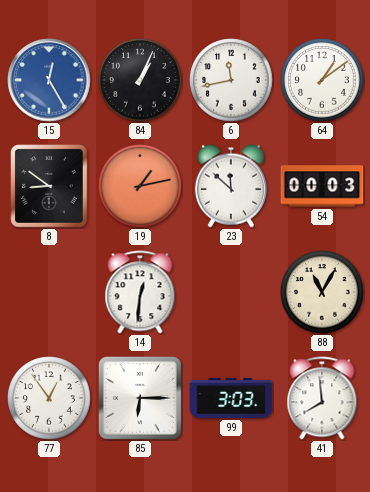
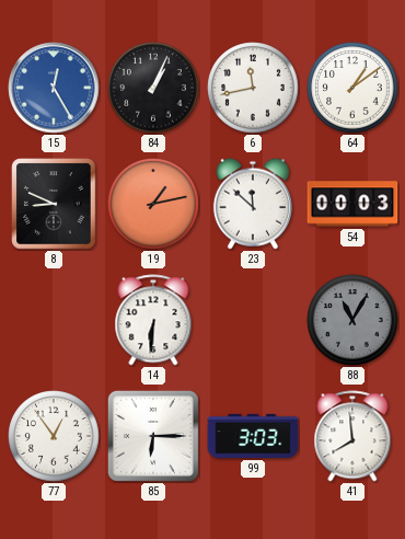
8: 8:51 -> 8:49 (54, 204)
14: 12:31 -> 6:31 (153, 320)
88 dial: cream -> grey (352, 320)
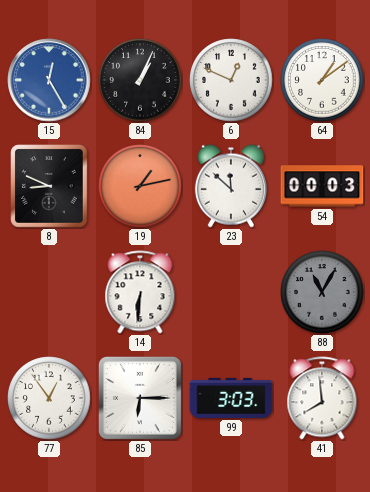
6: 11:43 -> 12:49 (231, 80)
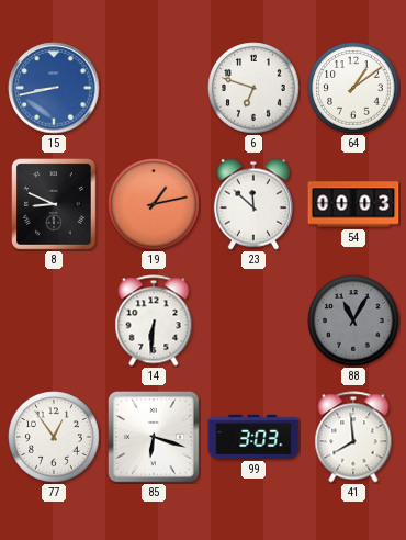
15: 12:25 -> 8:43 (54, 88)
84: 1:04 -> none (140, 80)
6: 12:49 -> 6:48 (253, 88)
85: 6:15 -> 6:18 (154, 437)
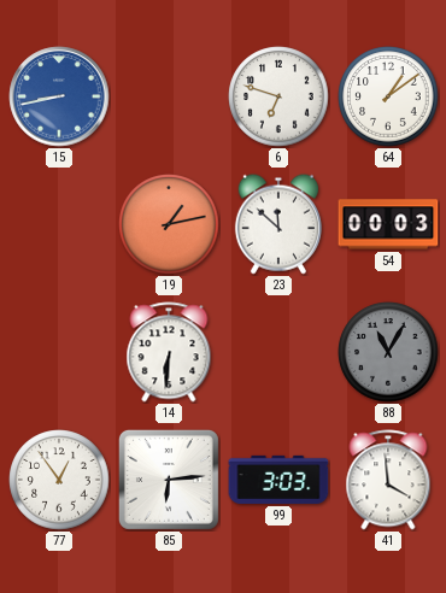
8: 8:49 -> none (54, 204)
85: 6:18 -> 6:14 (169, 480)
41: 7:59 -> 3:59 (388, 480)
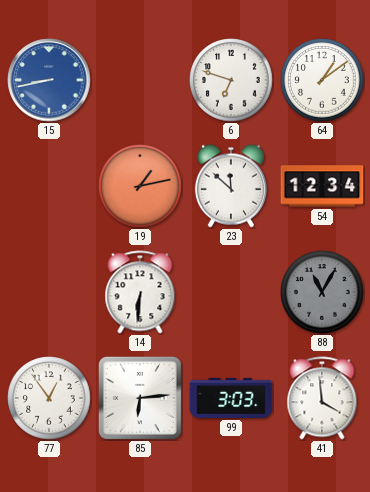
54: 00:03 -> 12:34 (322, 186)
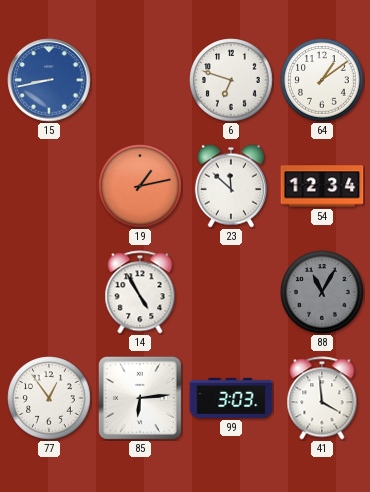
14: 6:31 -> 4:55 (140, 292)
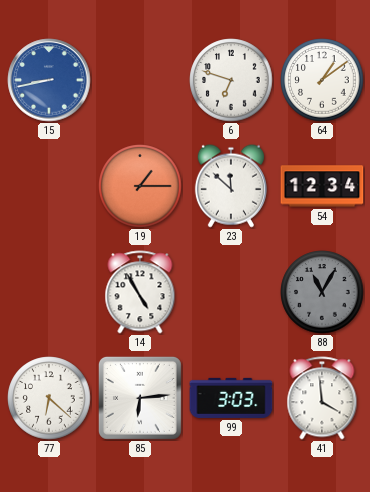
19: 1:13 -> 1:15 (140, 186)
77: 12:54 -> 6:22 (49, 398)
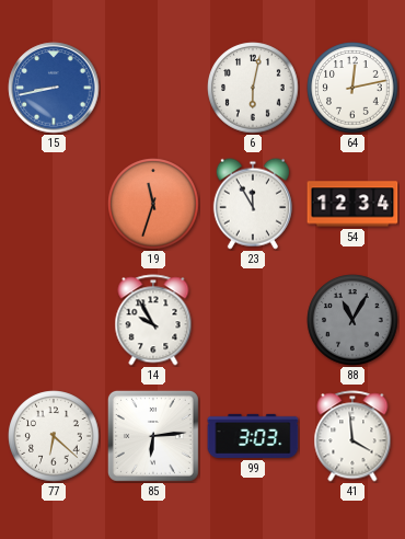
6: 6:48 -> 6:02 (253, 88)
64: 1:09 -> 12:13 (352, 88)
19: 1:15 -> 11:33 (153, 204)
23: 11:52 -> 11:55 (253, 204)
14: 4:55 -> 9:55 (153, 320)
